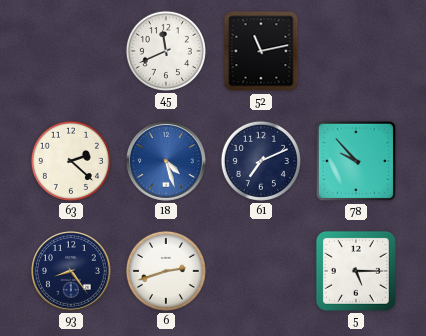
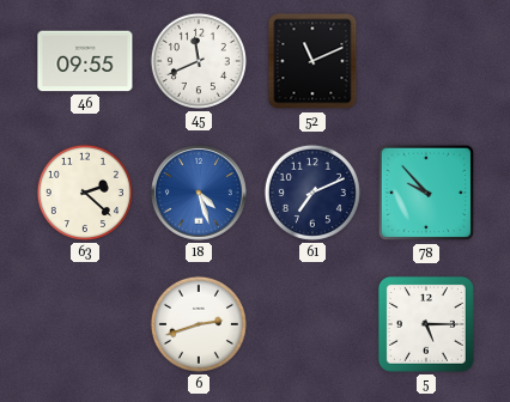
46: none -> 09:55 (85, 61)
52: 11:13 -> 11:11 (312, 61)
93: 8:24 -> none (72, 272)
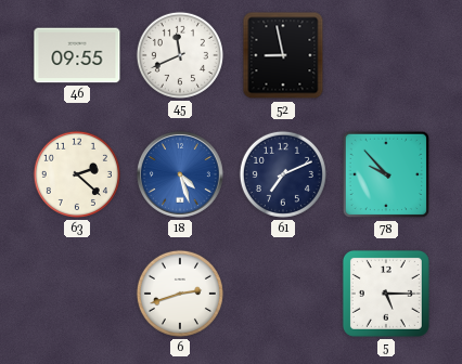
52: 11:11 -> 8:58 (283, 55)
